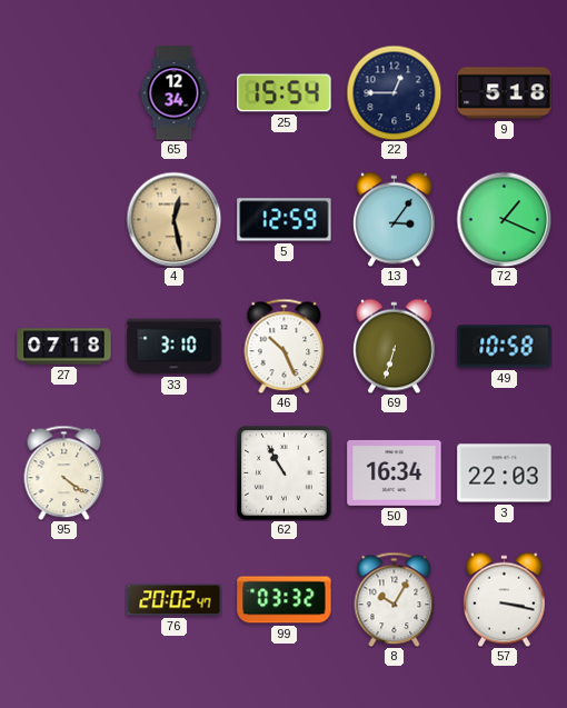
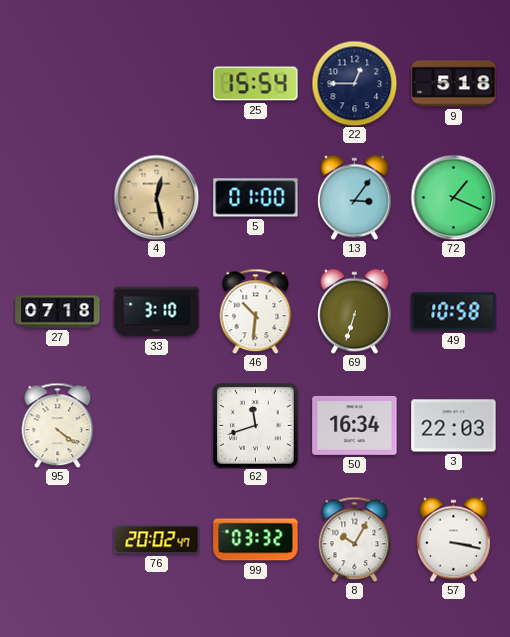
65: 12:34 -> none (175, 93)
5: 12:59 -> 01:00 (256, 198)
46: 10:26 -> 10:31 (256, 311)
62: 10:55 -> 11:42 (256, 426)
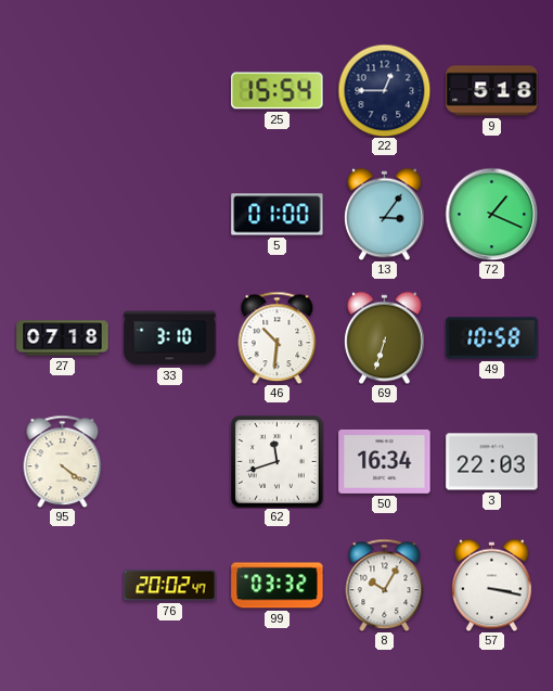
4: 12:28 -> none (156, 197)
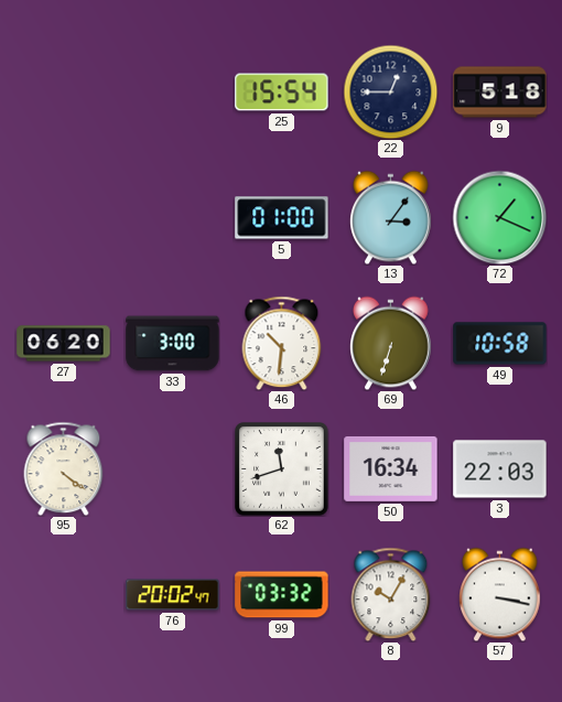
27: 07:18 -> 06:20 (64, 344)
33: 3:10 -> 3:00 (173, 344)
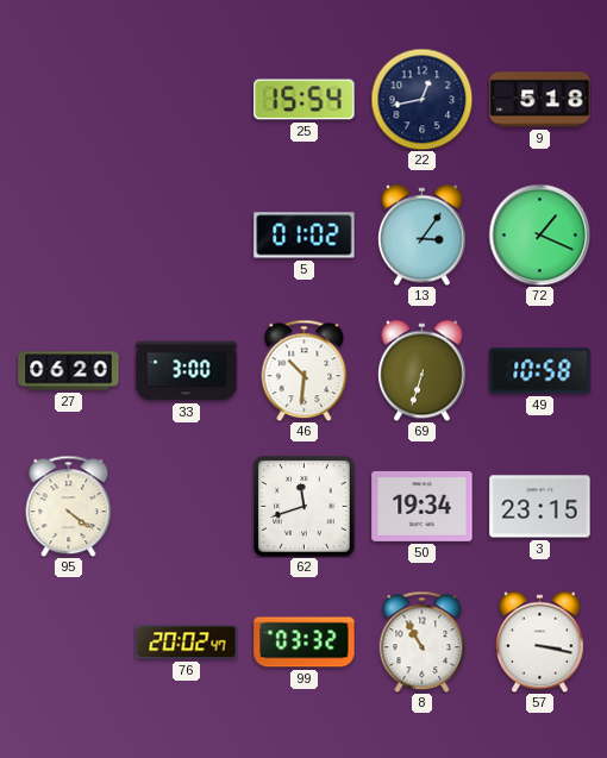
22: 12:45 -> 12:43 (421, 99)
5: 01:00 -> 01:02 (305, 236)
50: 16:34 -> 19:34 (423, 506)
3: 22:03 -> 23:15 (540, 507)
8: 10:05 -> 10:55 (423, 641)
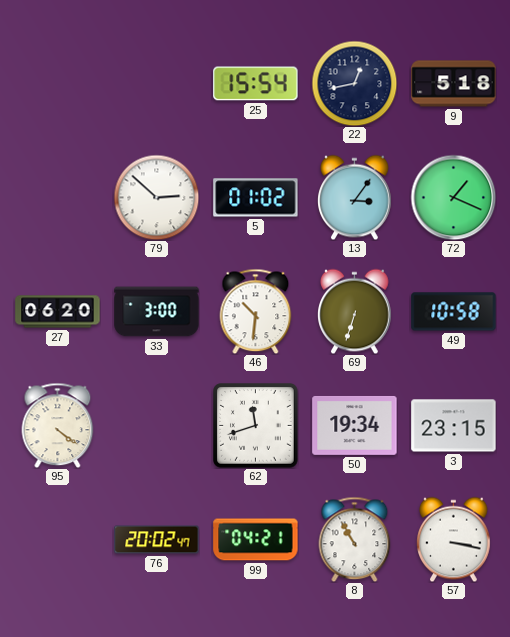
79: none -> 2:52 (156, 197)
99: 03:32 -> 04:21 (256, 540)
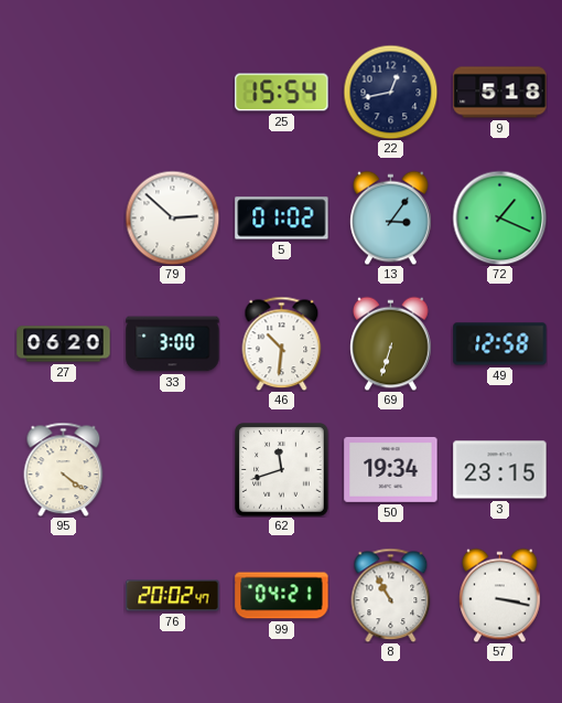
49: 10:58 -> 12:58 (500, 344)
